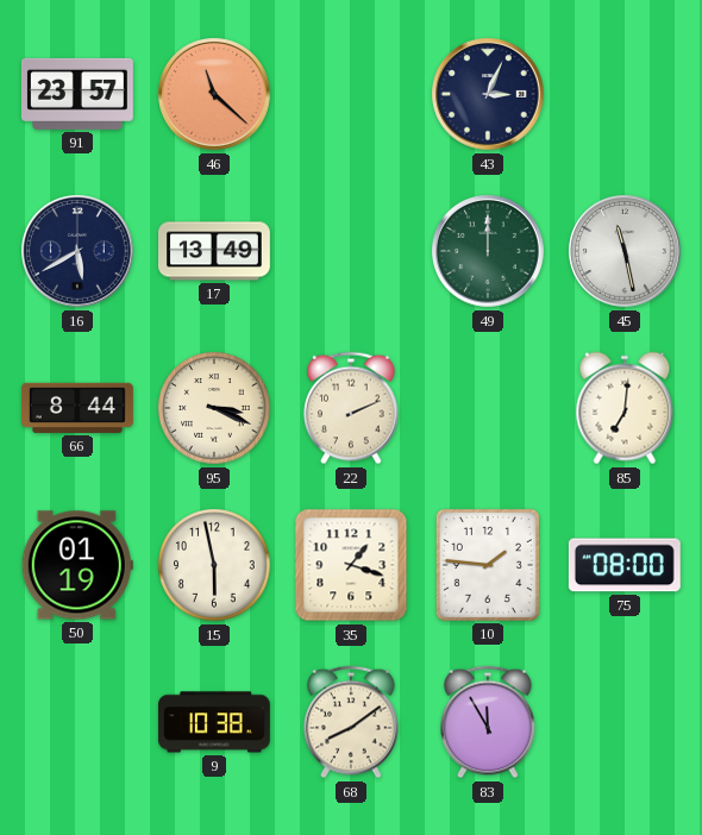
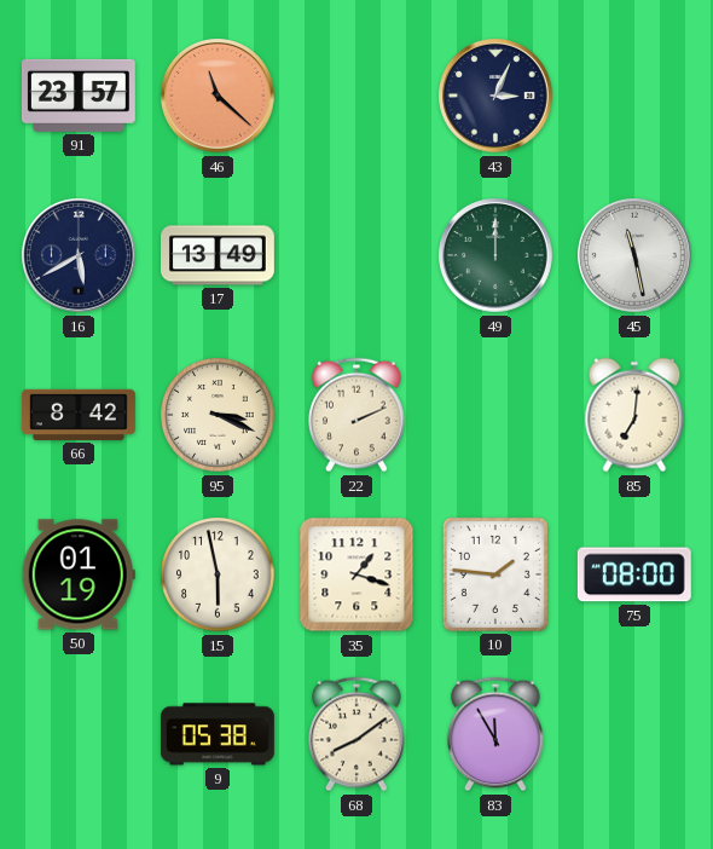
66: 8:44 -> 8:42 (79, 415)
9: 10:38 -> 05:38 (218, 734)
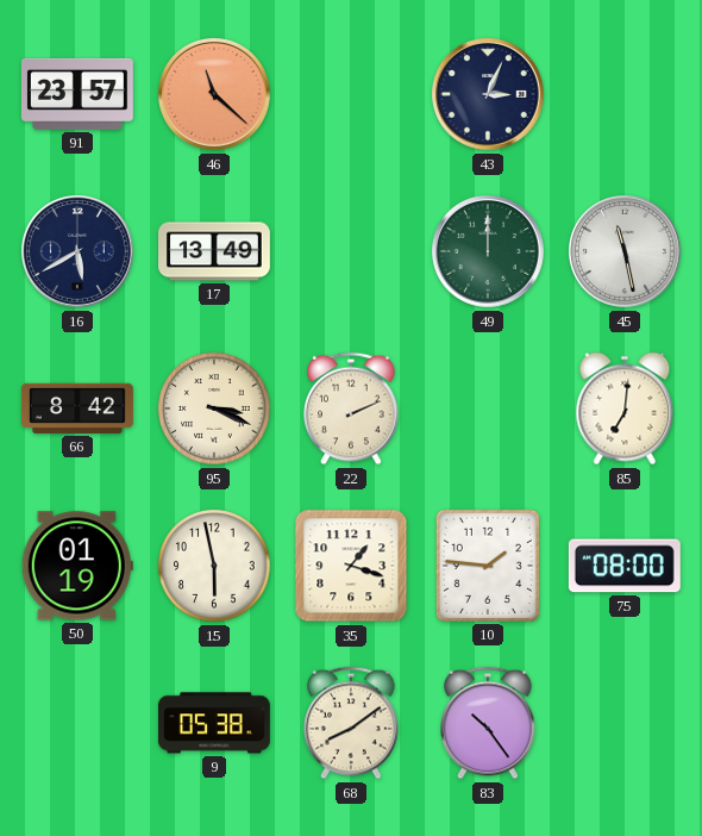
83: 11:55 -> 10:24 (488, 723)
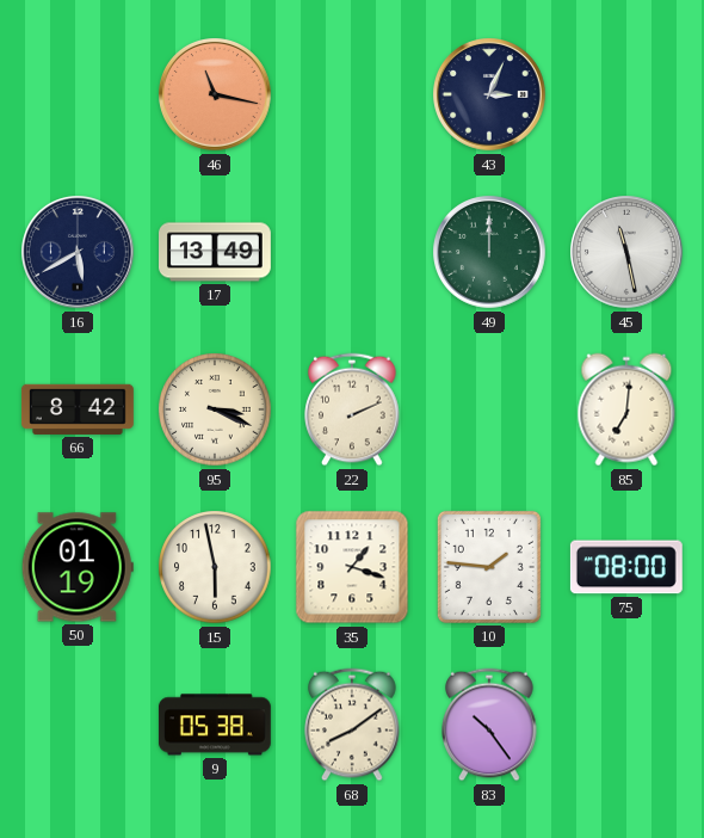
91: 23:57 -> none (77, 94)
46: 11:22 -> 11:17 (216, 95)
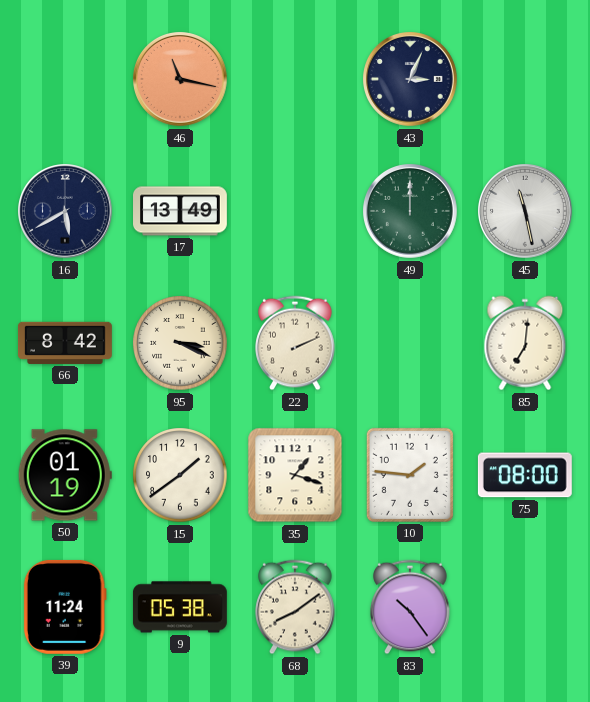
15: 5:58 -> 1:39 (180, 475)
39: none -> 11:24 (65, 607)
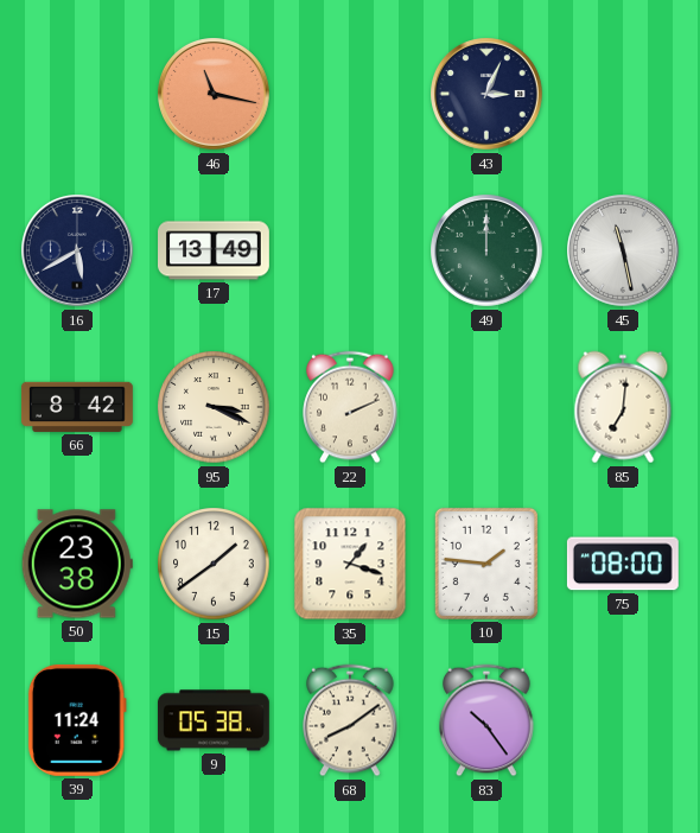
50: 01:19 -> 23:38 (77, 564)
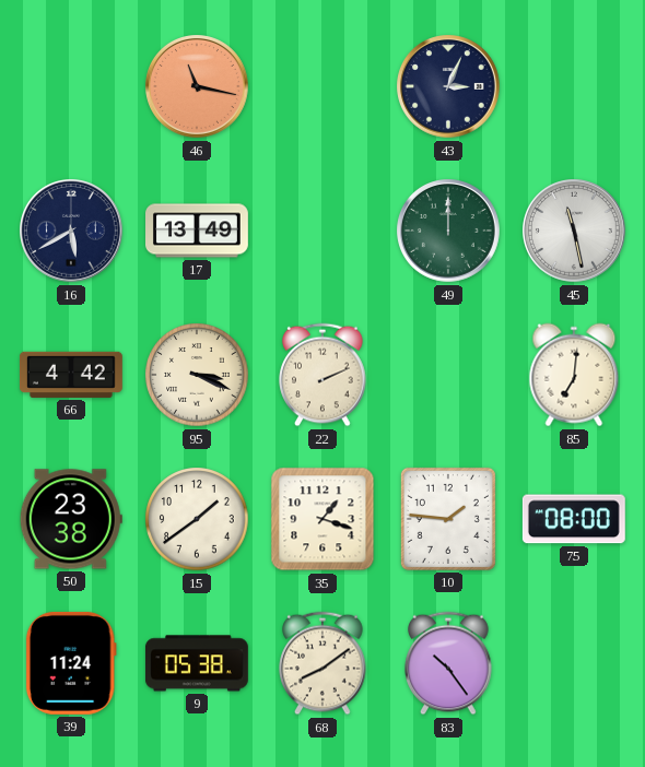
66: 8:42 -> 4:42 (71, 375)
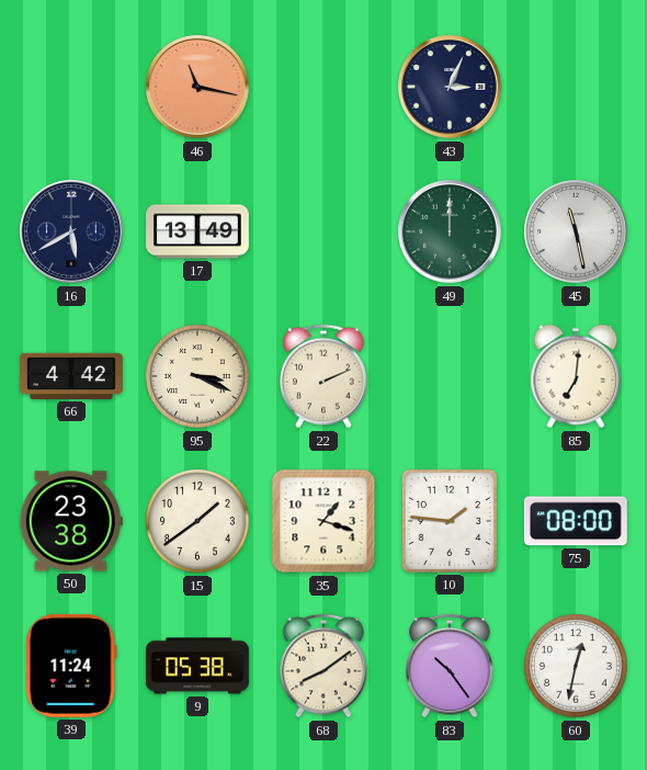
60: none -> 12:32 (576, 666)
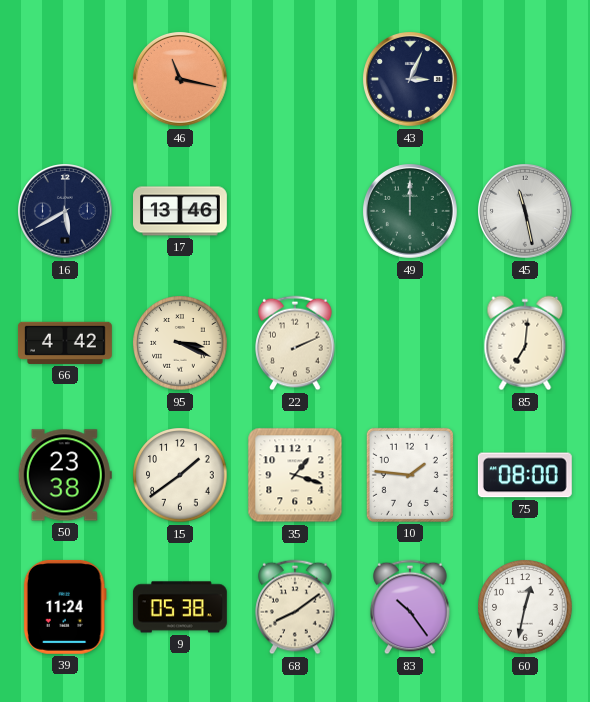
17: 13:49 -> 13:46 (181, 211)
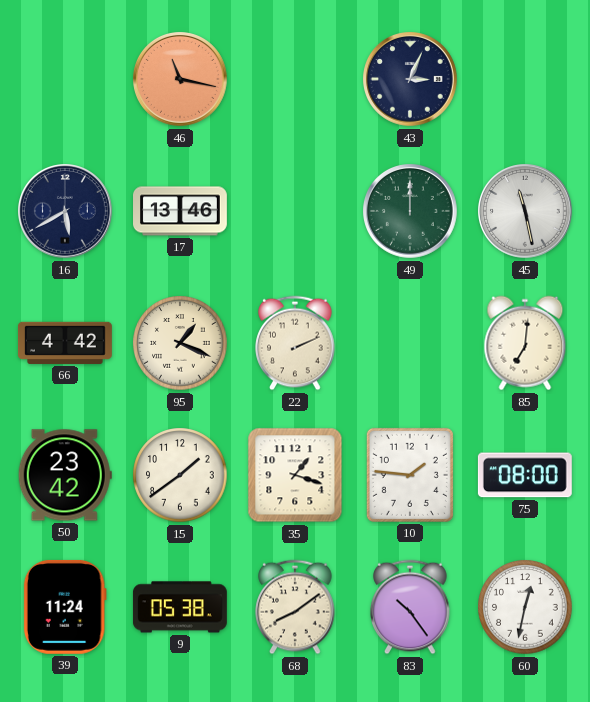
95: 3:19 -> 1:19 (180, 343)
50: 23:38 -> 23:42 (65, 475)
